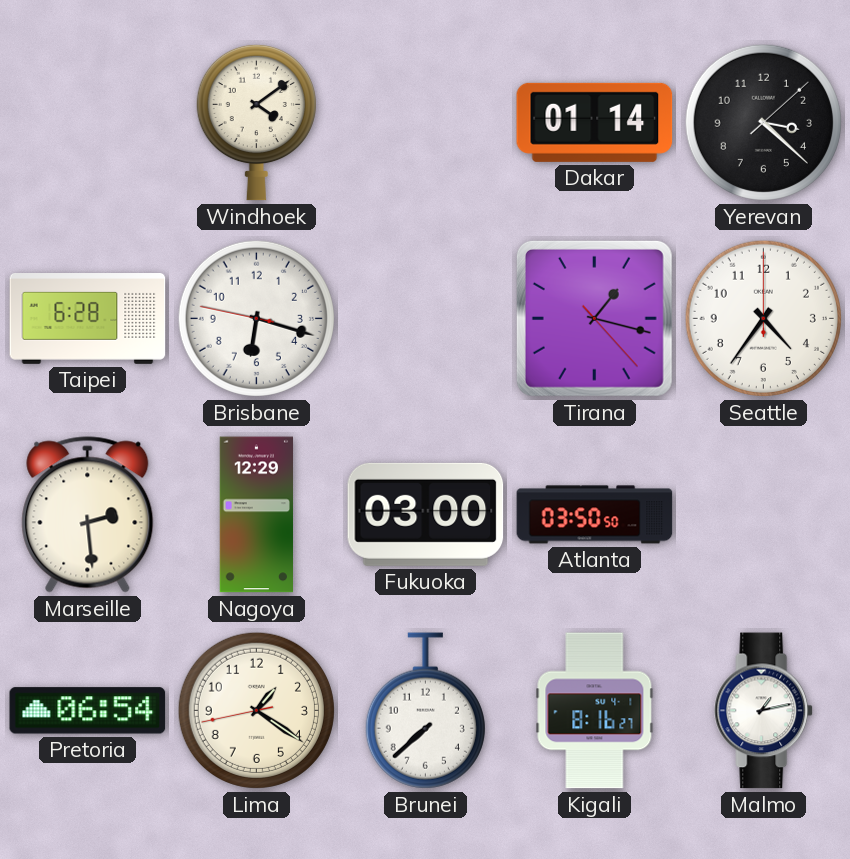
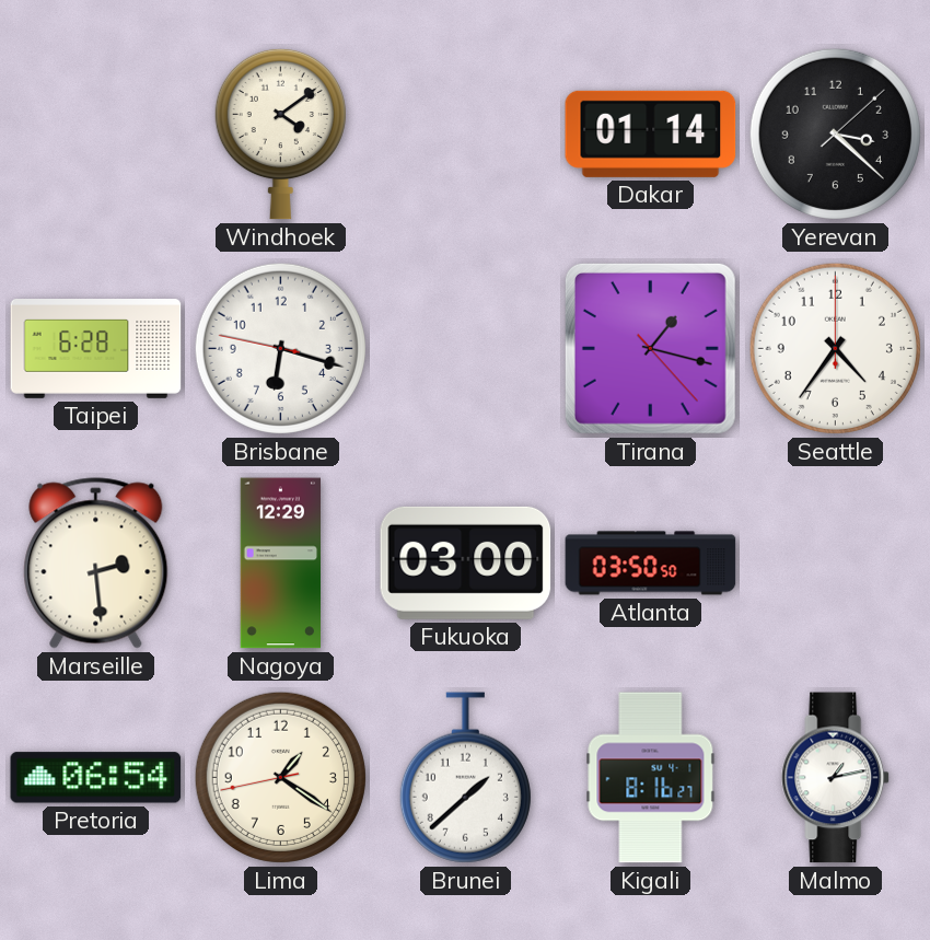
Brunei: 7:38 -> 1:38 (465, 778)
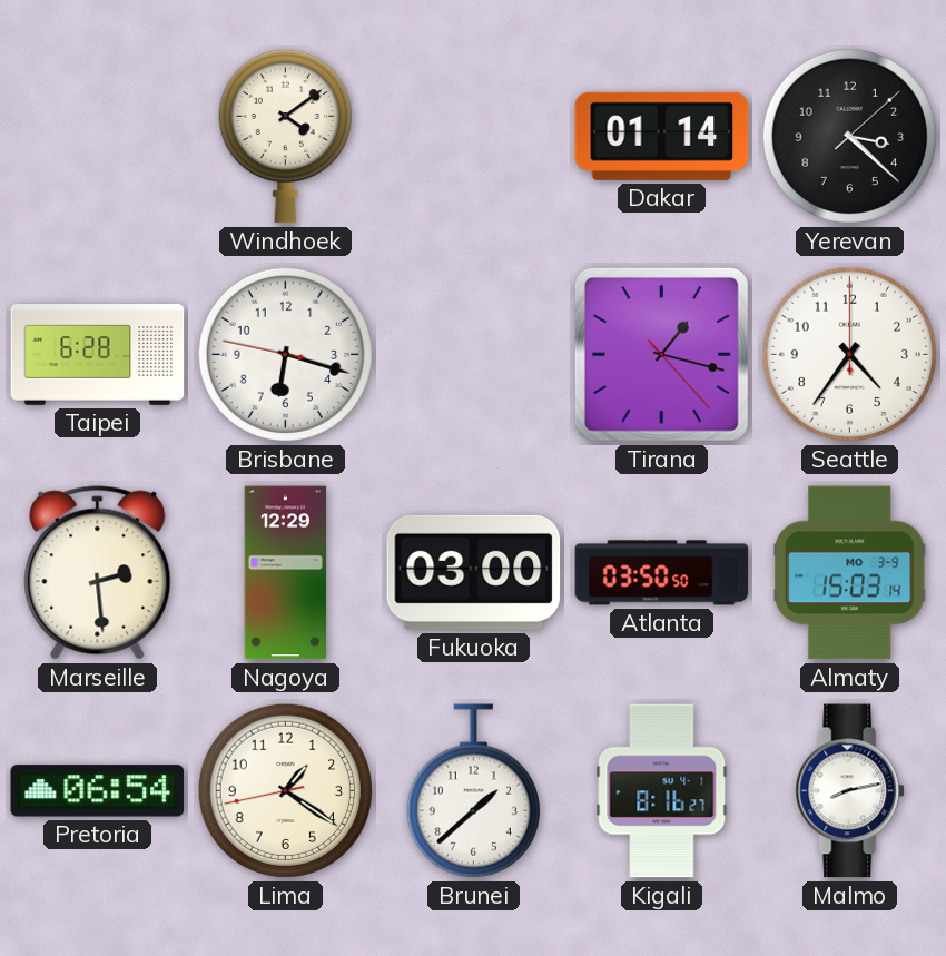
Almaty: none -> 15:03 (849, 573)
Malmo: 1:13 -> 8:13 (850, 791)
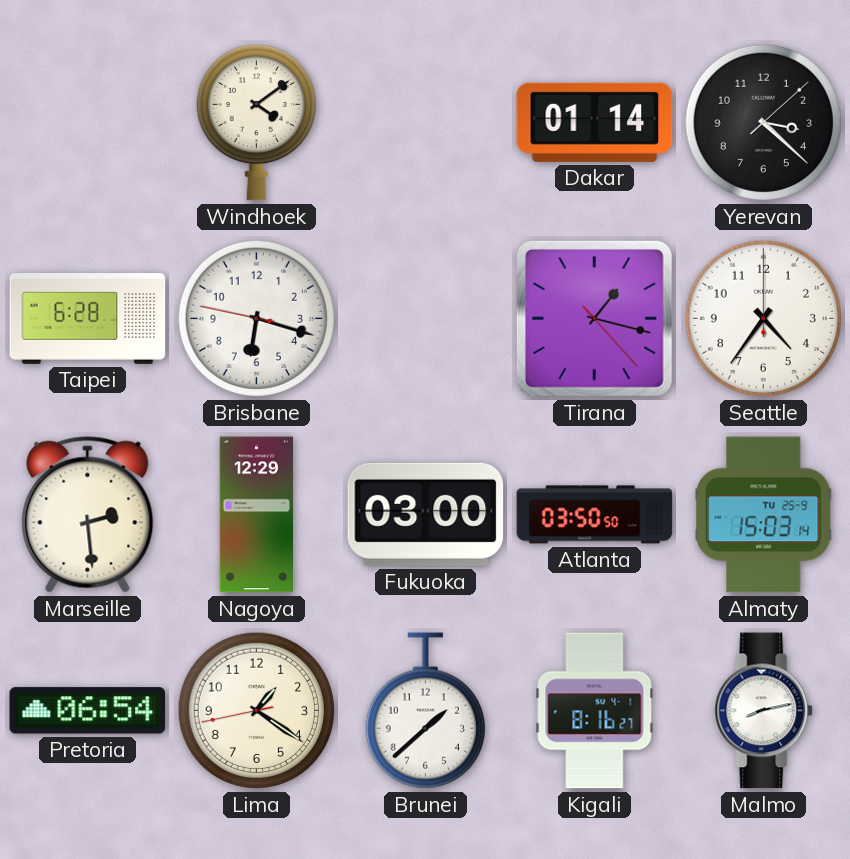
Almaty date: MO 3-9 -> TU 25-9 (763, 515)
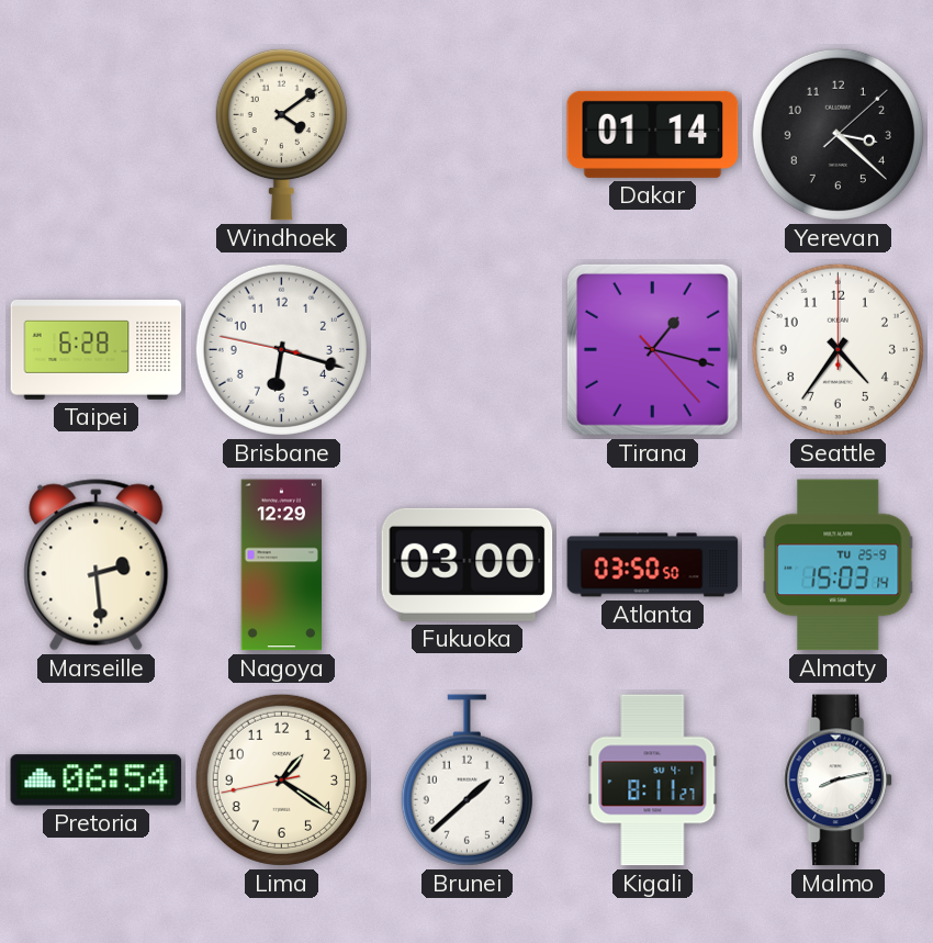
Kigali: 8:16 -> 8:11 (653, 781)
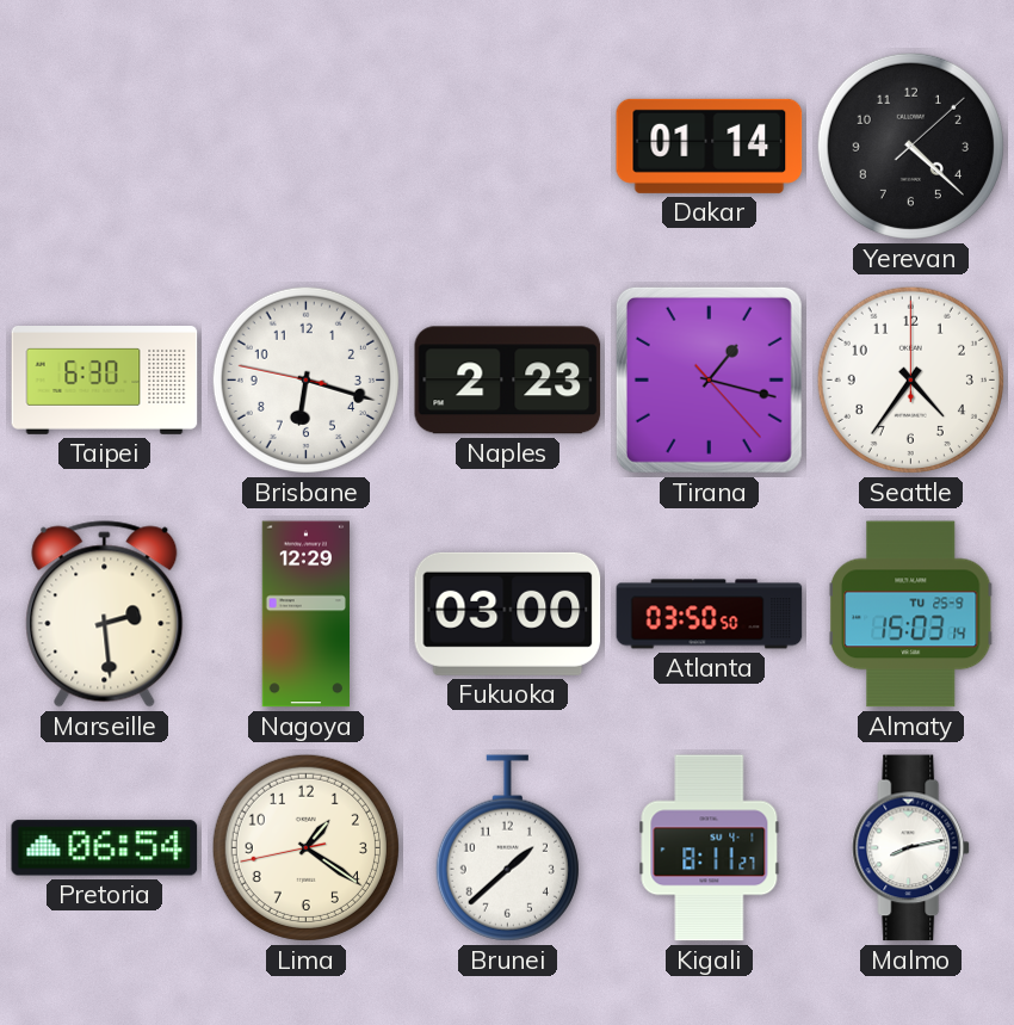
Windhoek: 4:09 -> none (281, 134)
Yerevan: 3:22 -> 4:22 (910, 146)
Taipei: 6:28 -> 6:30 (105, 381)
Naples: none -> 2:23 (508, 381)
